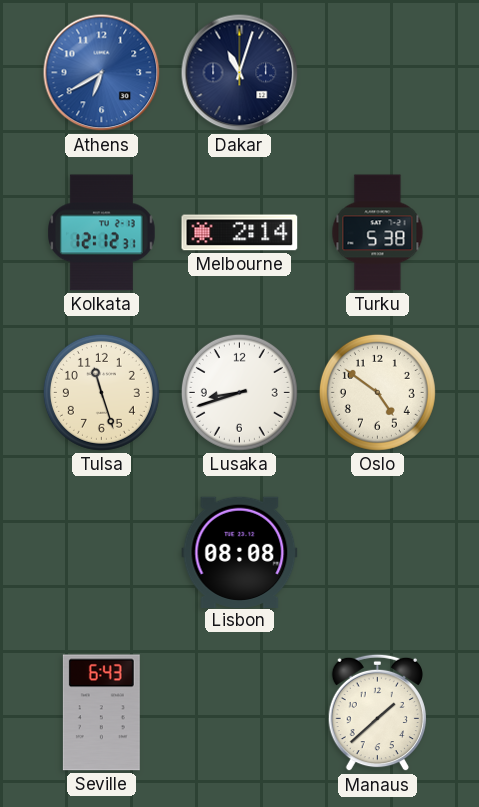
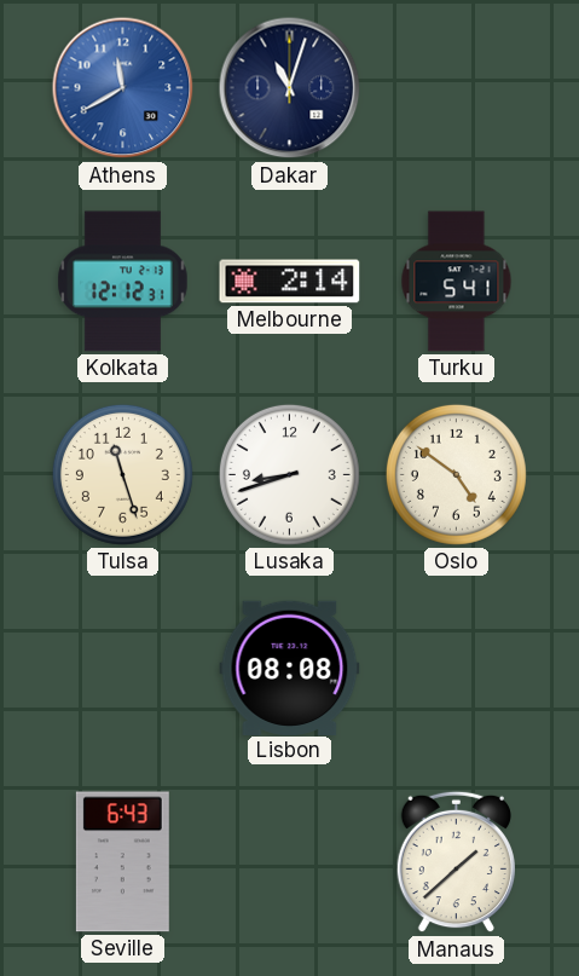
Athens: 6:40 -> 11:40 (123, 88)
Turku: 5:38 -> 5:41 (457, 282)
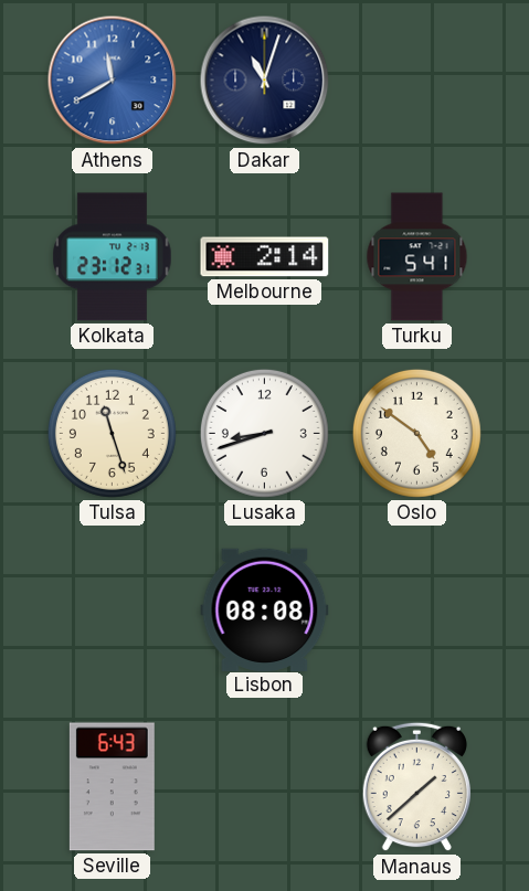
Kolkata: 12:12 -> 23:12 (113, 257)
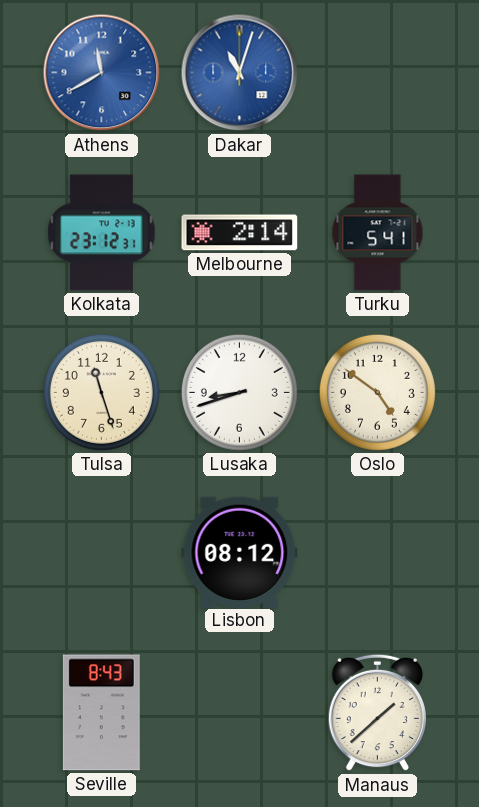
Dakar dial: navy -> blue (240, 73)
Lisbon: 08:08 -> 08:12 (240, 552)
Seville: 6:43 -> 8:43 (101, 713)
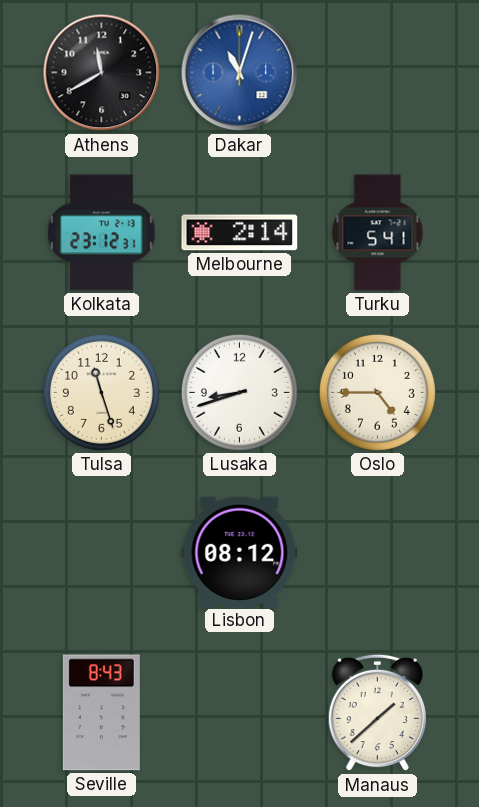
Athens dial: blue -> black (102, 73)
Oslo: 4:51 -> 4:45 (377, 392)
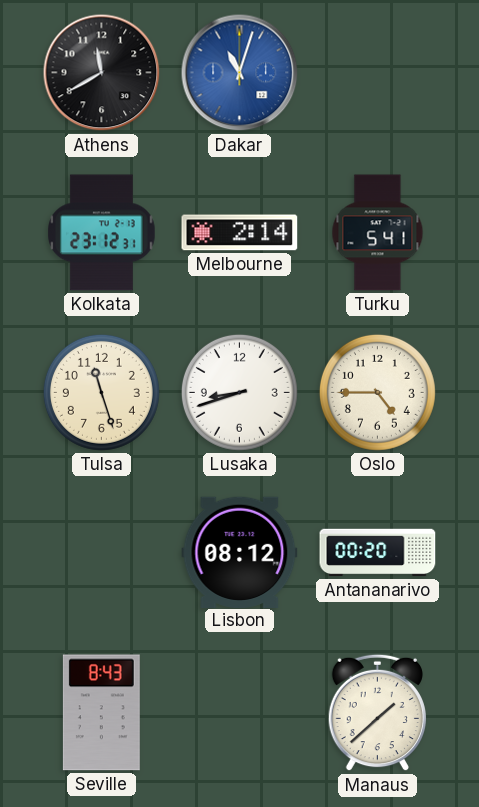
Antananarivo: none -> 00:20 (378, 553)
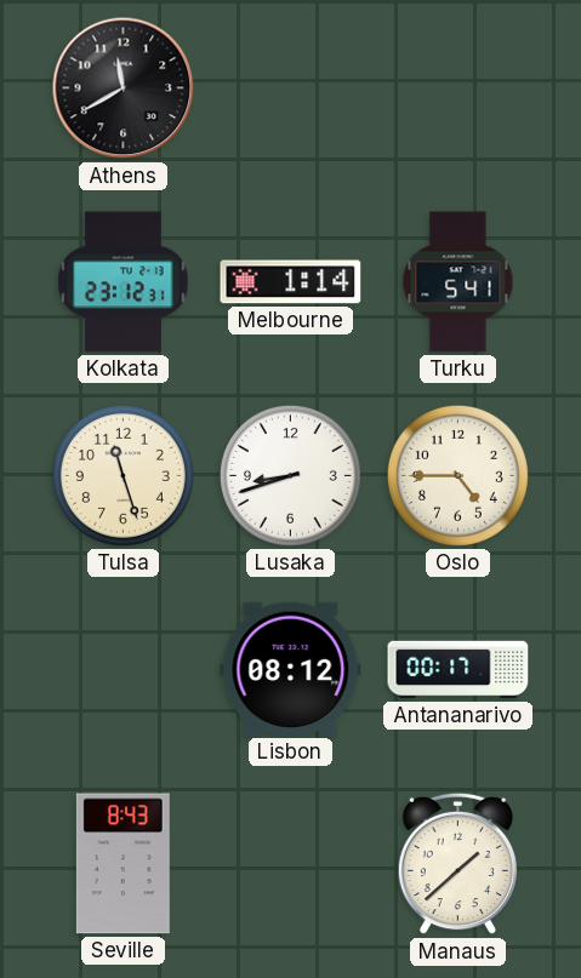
Dakar: 11:03 -> none (240, 73)
Melbourne: 2:14 -> 1:14 (291, 282)
Antananarivo: 00:20 -> 00:17 (458, 670)
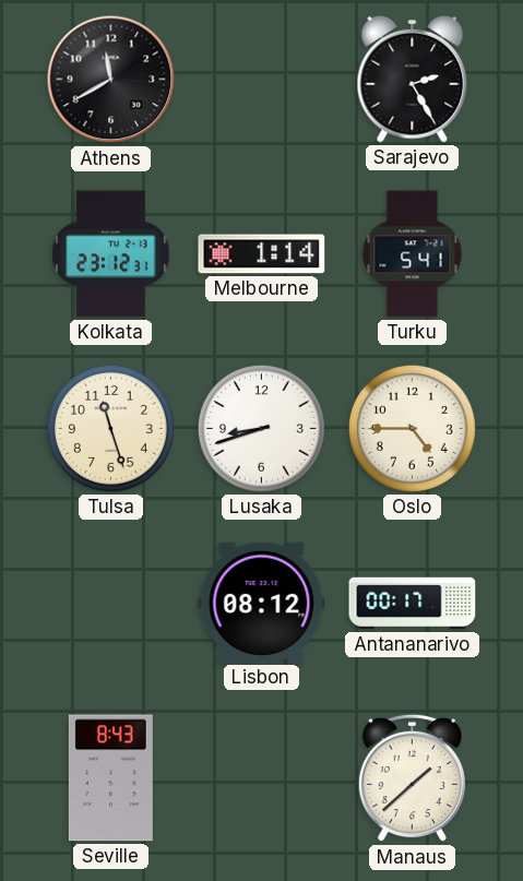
Sarajevo: none -> 2:25 (413, 79)
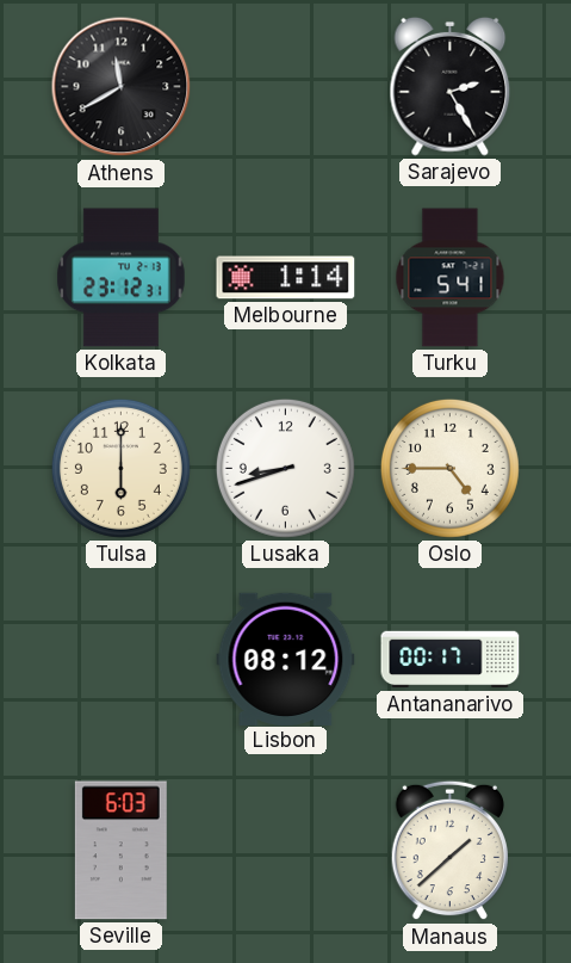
Tulsa: 11:27 -> 6:00 (120, 468)
Seville: 8:43 -> 6:03 (120, 851)
